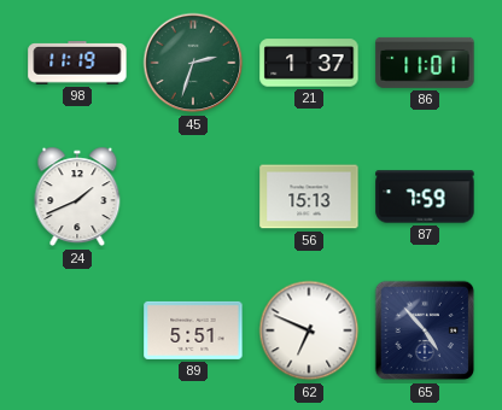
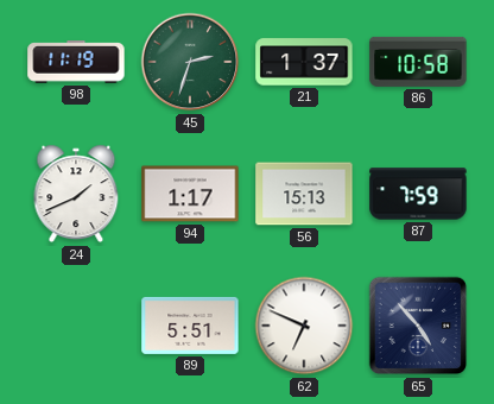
86: 11:01 -> 10:58 (418, 62)
94: none -> 1:17 (190, 194)
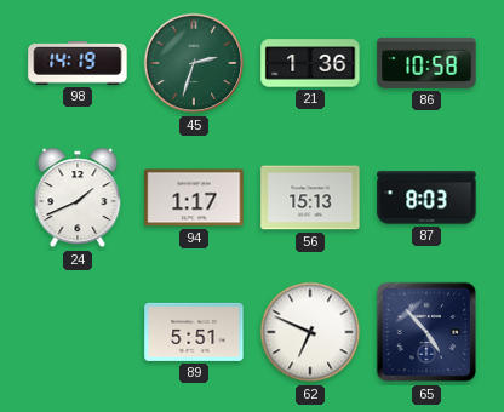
98: 11:19 -> 14:19 (78, 63)
21: 1:37 -> 1:36 (310, 63)
87: 7:59 -> 8:03 (426, 198)
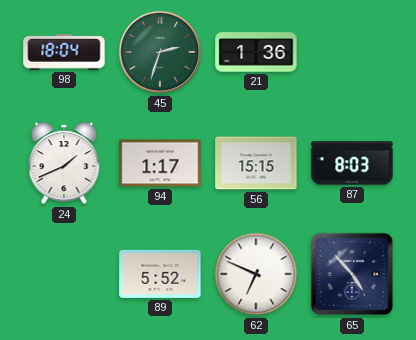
98: 14:19 -> 18:04 (64, 52)
86: 10:58 -> none (426, 63)
56: 15:13 -> 15:15 (256, 163)
89: 5:51 -> 5:52 (160, 274)
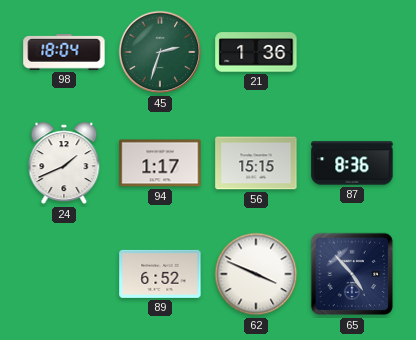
87: 8:03 -> 8:36 (352, 163)
89: 5:52 -> 6:52 (160, 274)
62: 6:49 -> 3:49 (256, 274)
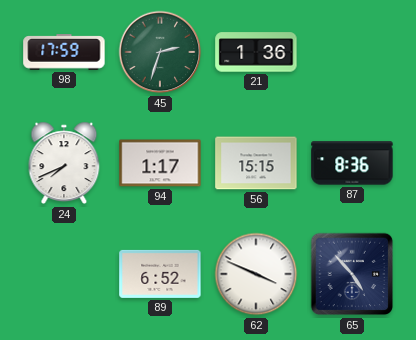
98: 18:04 -> 17:59 (64, 52)
24: 1:41 -> 7:41 (64, 163)
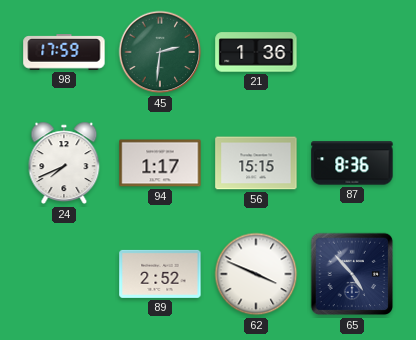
45: 2:33 -> 2:31 (160, 52)
89: 6:52 -> 2:52 (160, 274)
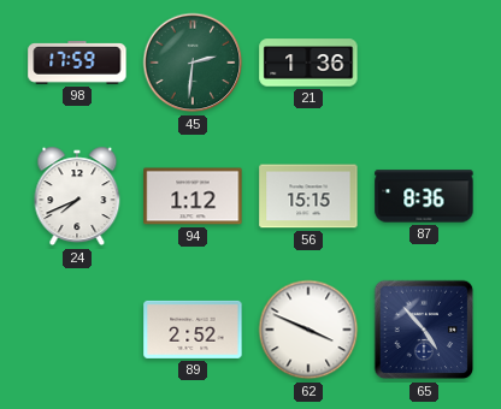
94: 1:17 -> 1:12 (193, 196)
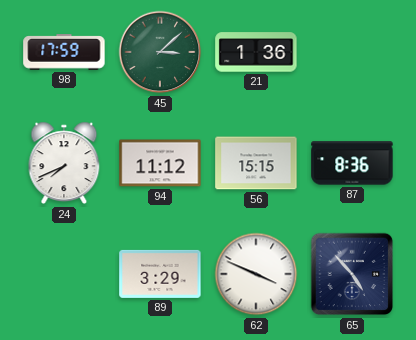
45: 2:31 -> 3:08 (160, 52)
94: 1:12 -> 11:12 (160, 163)
89: 2:52 -> 3:29 (160, 274)
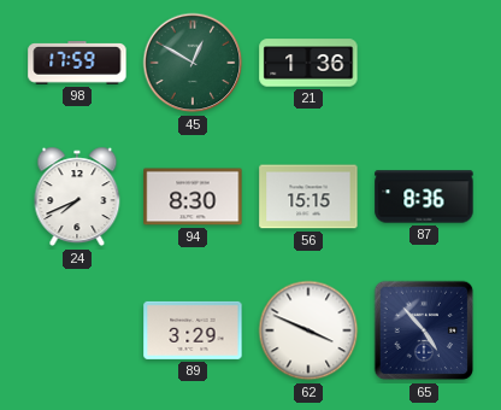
45: 3:08 -> 12:50 (193, 63)
94: 11:12 -> 8:30 (193, 197)
